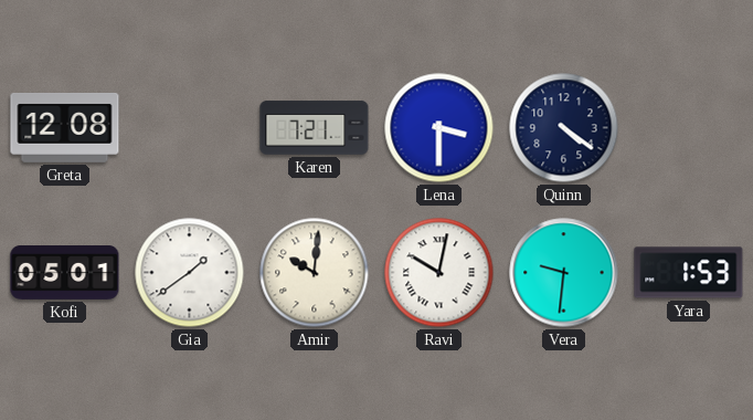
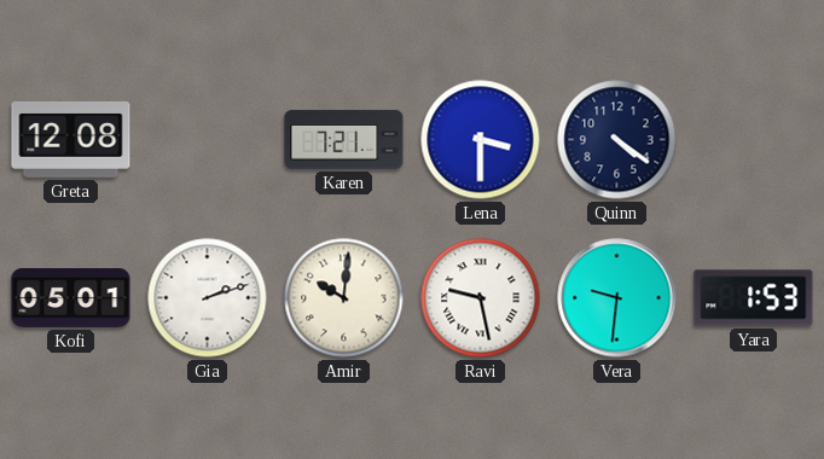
Gia: 1:39 -> 2:12 (208, 298)
Ravi: 10:02 -> 9:28 (481, 298)
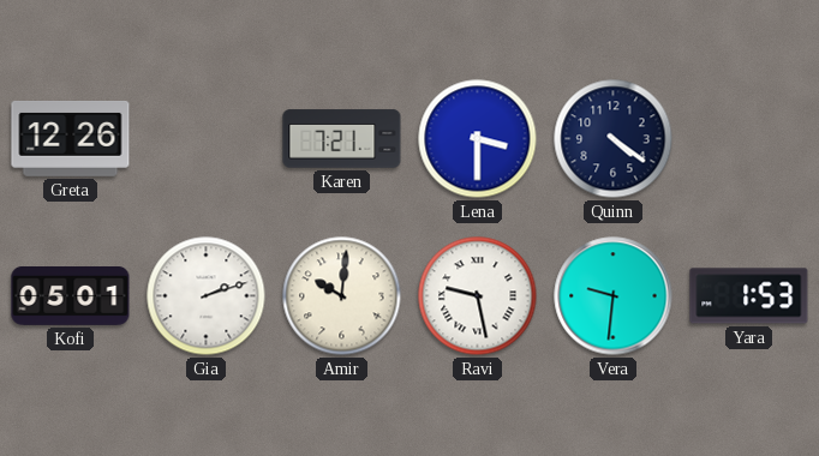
Greta: 12:08 -> 12:26 (71, 139)
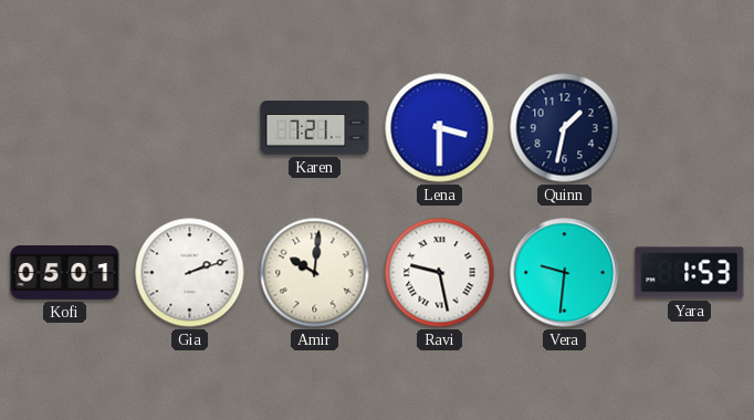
Greta: 12:26 -> none (71, 139)
Quinn: 4:21 -> 1:32 (565, 128)
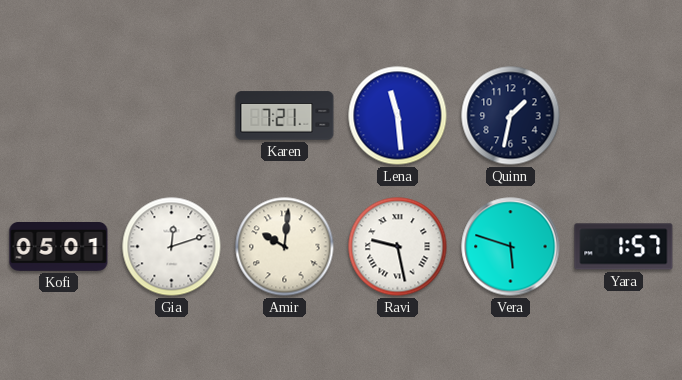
Lena: 3:30 -> 11:29 (398, 116)
Gia: 2:12 -> 12:12 (172, 247)
Vera: 9:31 -> 5:48 (511, 247)
Yara: 1:53 -> 1:57 (624, 247)
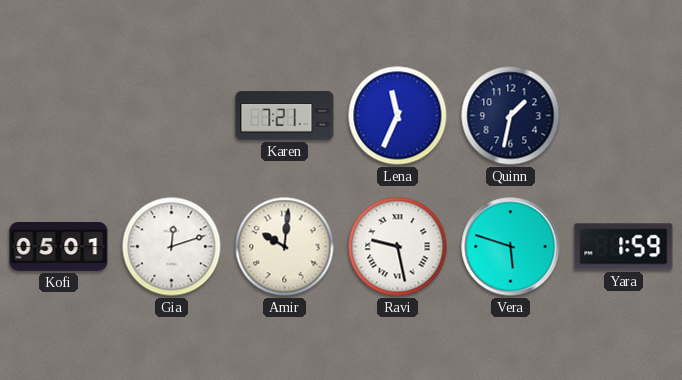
Lena: 11:29 -> 11:34 (398, 116)
Yara: 1:57 -> 1:59 (624, 247)
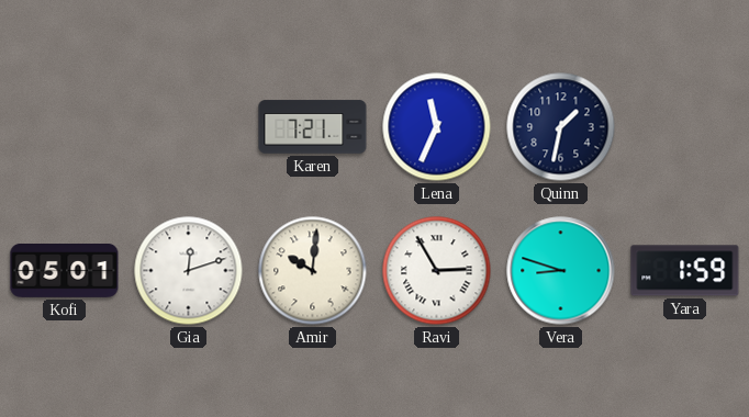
Ravi: 9:28 -> 2:55 (437, 271)
Vera: 5:48 -> 8:48 (561, 271)
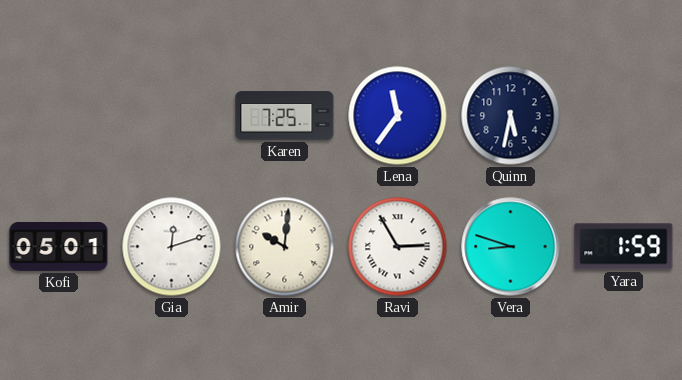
Karen: 7:21 -> 7:25 (285, 116)
Lena: 11:34 -> 11:36 (398, 116)
Quinn: 1:32 -> 5:32 (511, 116)
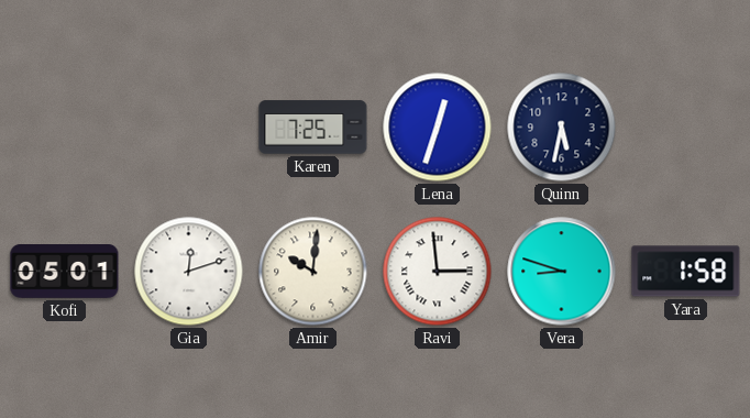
Lena: 11:36 -> 12:33 (438, 128)
Ravi: 2:55 -> 2:59 (438, 272)
Yara: 1:59 -> 1:58 (686, 272)
